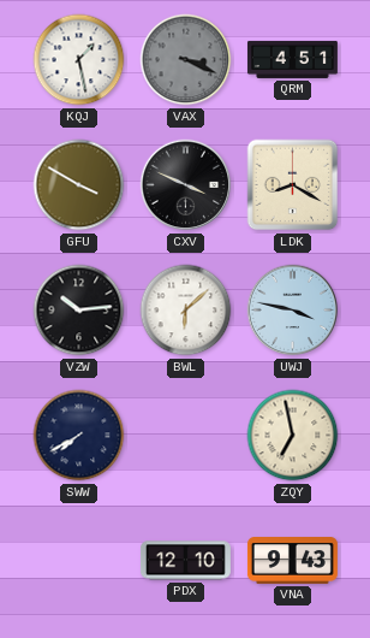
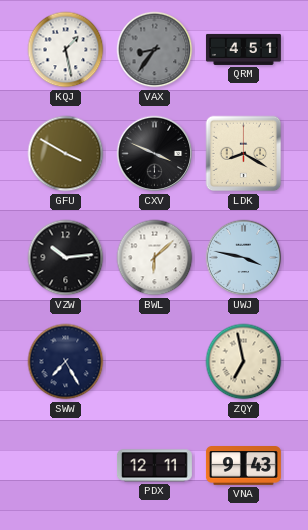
VAX: 3:19 -> 8:36 (155, 50)
SWW: 7:40 -> 7:25 (66, 362)
PDX: 12:10 -> 12:11 (154, 466)
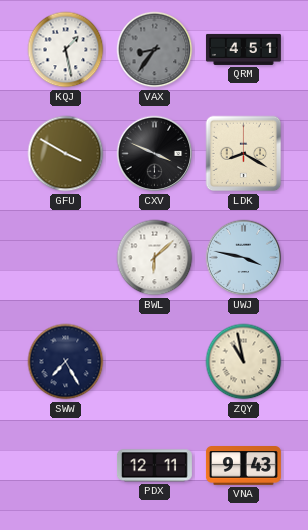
VZW: 10:14 -> none (66, 258)
ZQY: 6:58 -> 10:58 (244, 362)
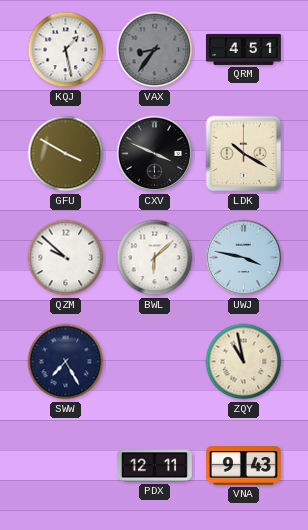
LDK: 8:20 -> 10:20 (244, 154)
QZM: none -> 9:52 (66, 258)
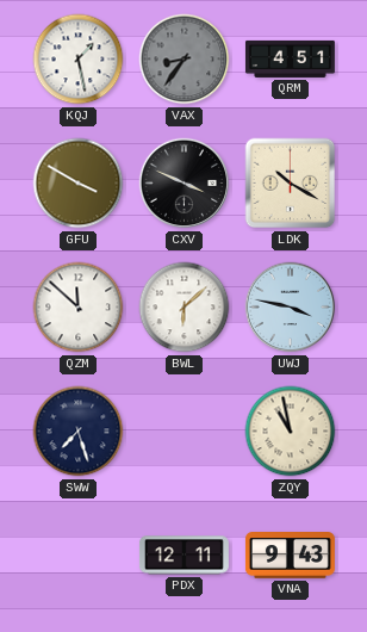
QZM: 9:52 -> 11:52 (79, 308)
SWW: 7:25 -> 7:27 (79, 432)
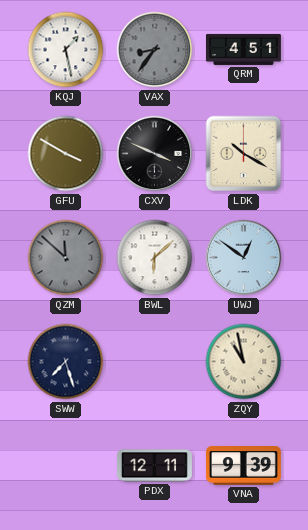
QZM dial: white -> grey (66, 258)
UWJ: 3:47 -> 12:51 (244, 258)
VNA: 9:43 -> 9:39 (243, 466)
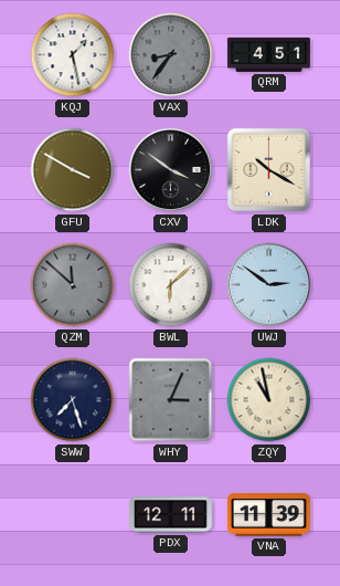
CXV: 3:49 -> 3:51 (171, 170)
UWJ: 12:51 -> 2:51 (269, 285)
WHY: none -> 3:04 (171, 400)
VNA: 9:39 -> 11:39 (268, 515)
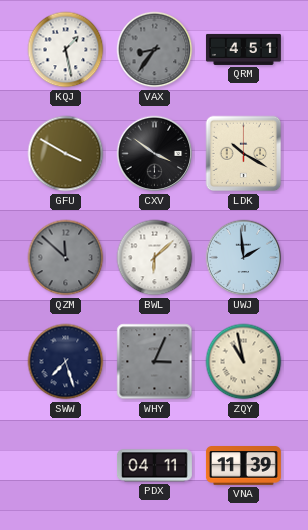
UWJ: 2:51 -> 1:59 (244, 258)
PDX: 12:11 -> 04:11 (154, 466)
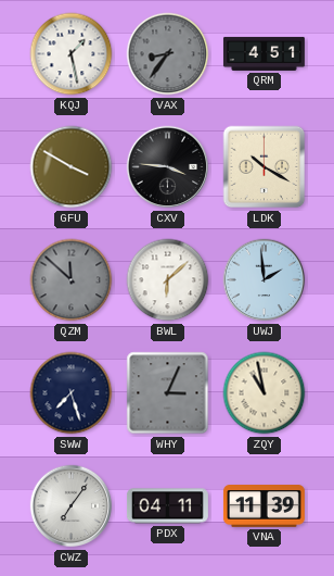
CXV: 3:51 -> 3:46 (168, 167)
CWZ: none -> 7:06 (72, 506)
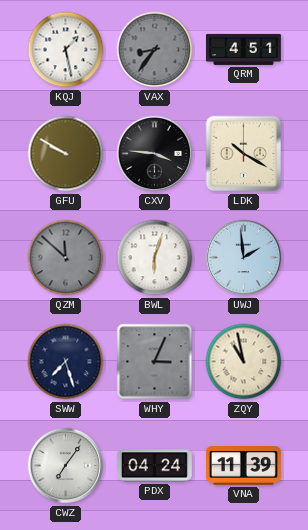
GFU: 3:50 -> 9:50 (66, 154)
BWL: 6:08 -> 6:03 (155, 258)
PDX: 04:11 -> 04:24 (154, 466)
